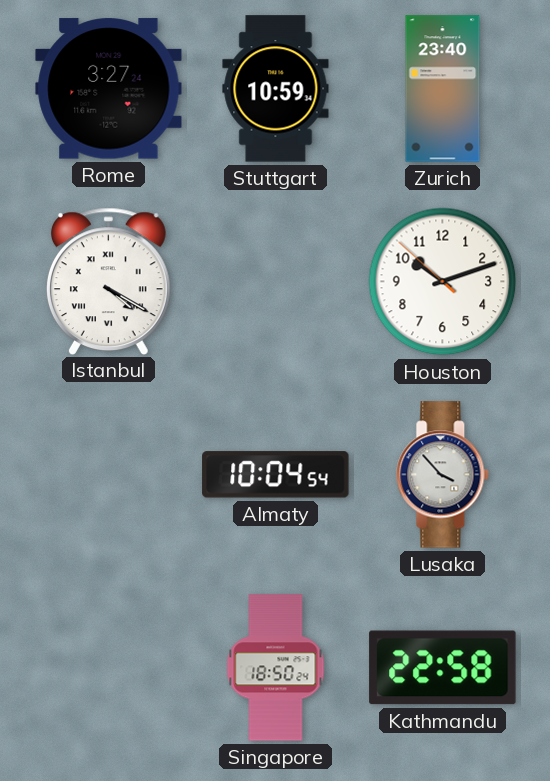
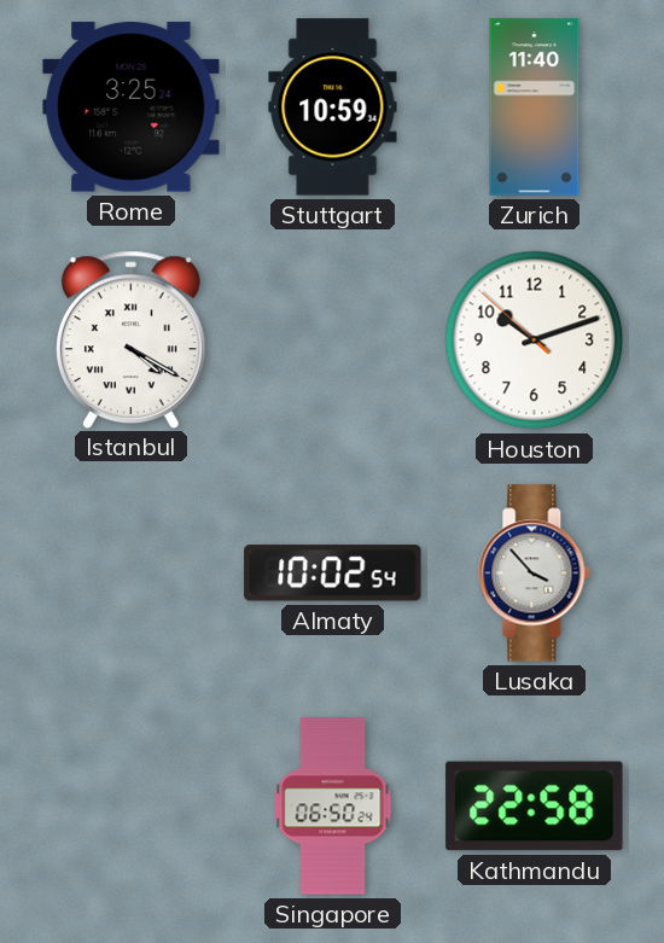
Rome: 3:27 -> 3:25 (132, 107)
Zurich: 23:40 -> 11:40 (535, 107)
Almaty: 10:04 -> 10:02 (333, 574)
Singapore: 18:50 -> 06:50 (333, 807)
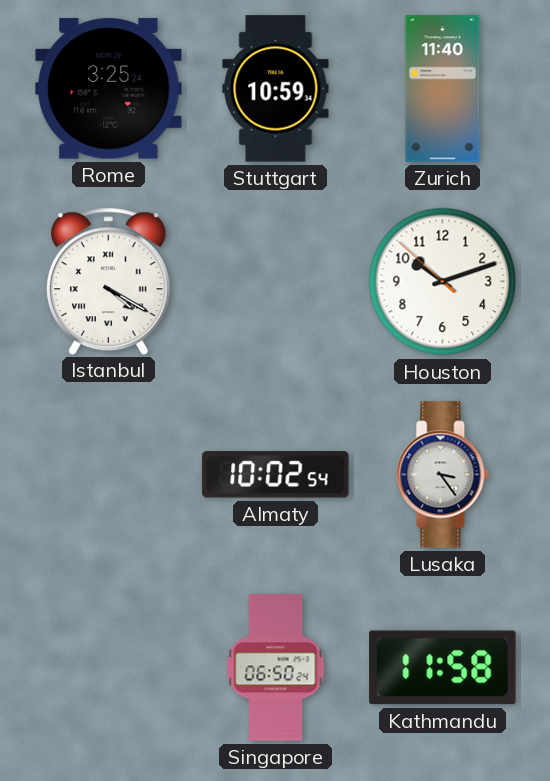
Lusaka: 3:53 -> 3:24 (443, 475)
Kathmandu: 22:58 -> 11:58 (443, 668)
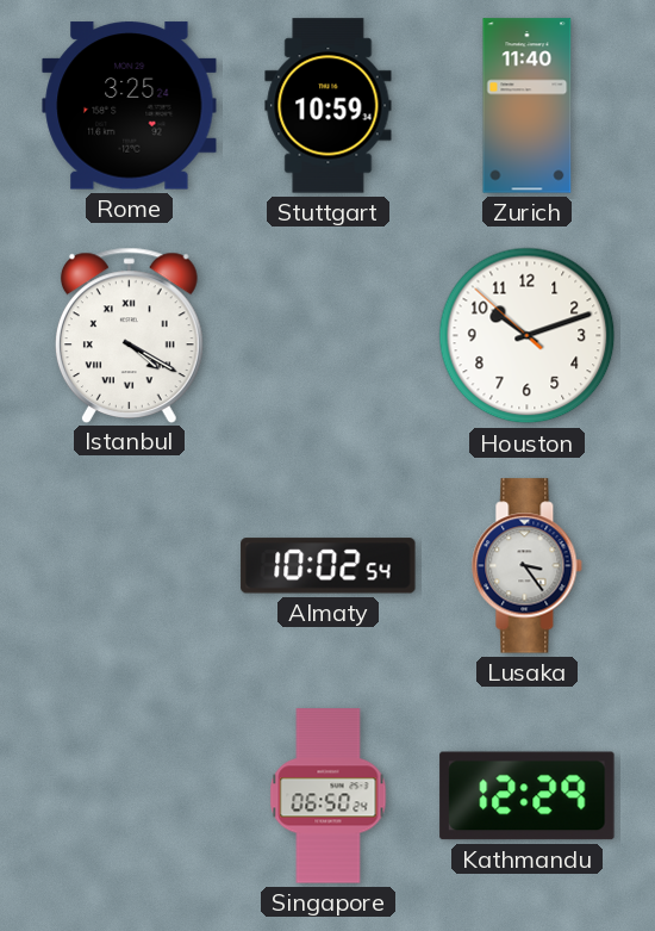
Kathmandu: 11:58 -> 12:29 (528, 796)
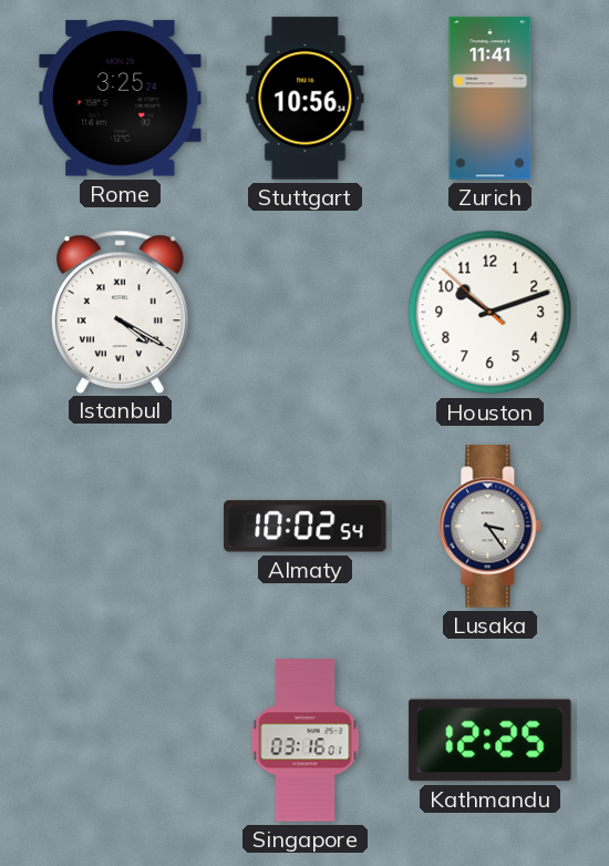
Stuttgart: 10:59 -> 10:56 (306, 99)
Zurich: 11:40 -> 11:41 (491, 99)
Singapore: 06:50 -> 03:16 (306, 741)
Kathmandu: 12:29 -> 12:25 (491, 741)
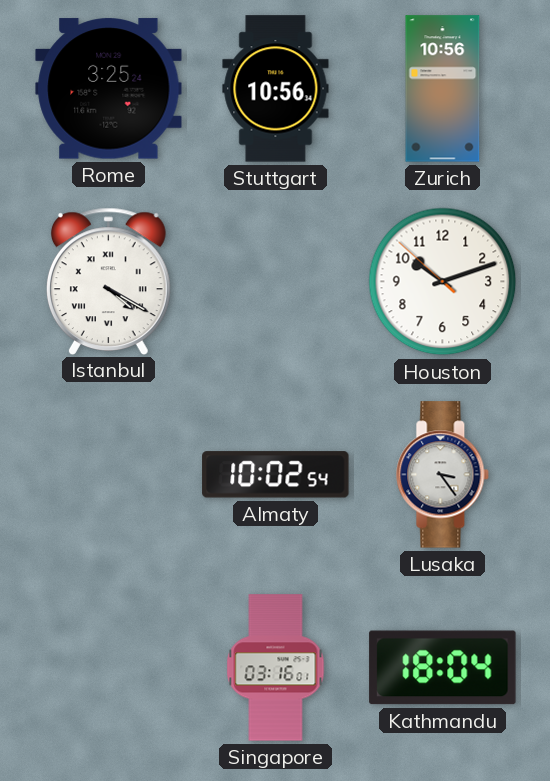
Zurich: 11:41 -> 10:56 (443, 89)
Kathmandu: 12:25 -> 18:04 (443, 668)
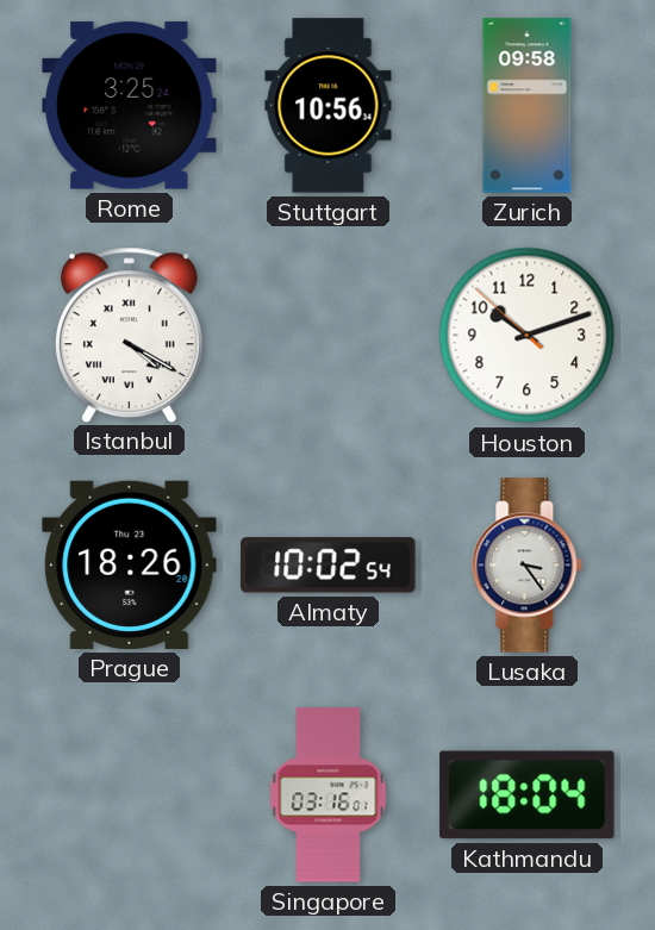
Zurich: 10:56 -> 09:58 (528, 106)
Prague: none -> 18:26 (130, 564)
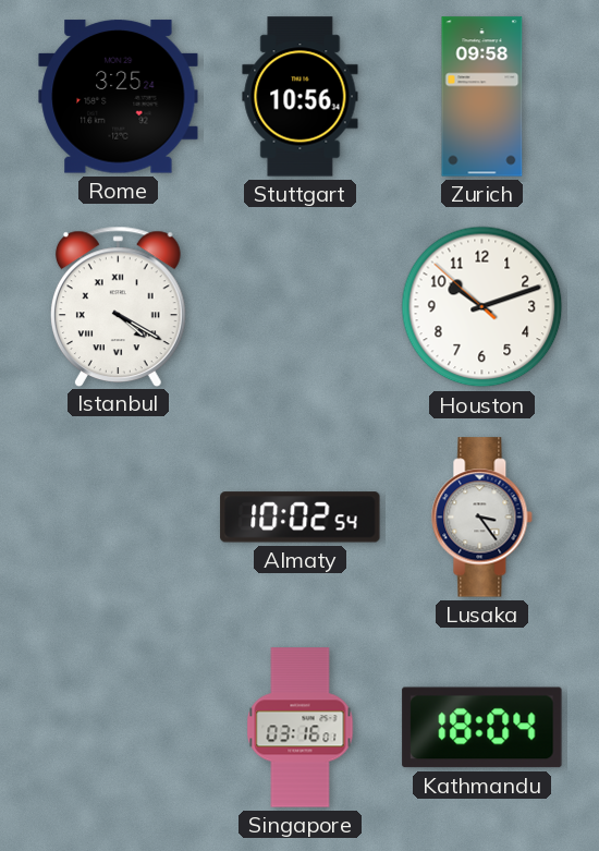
Prague: 18:26 -> none (130, 564)
